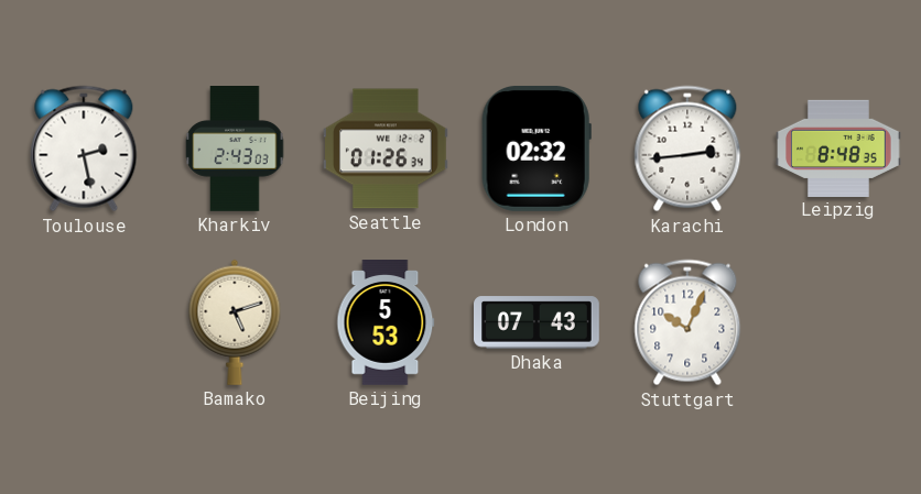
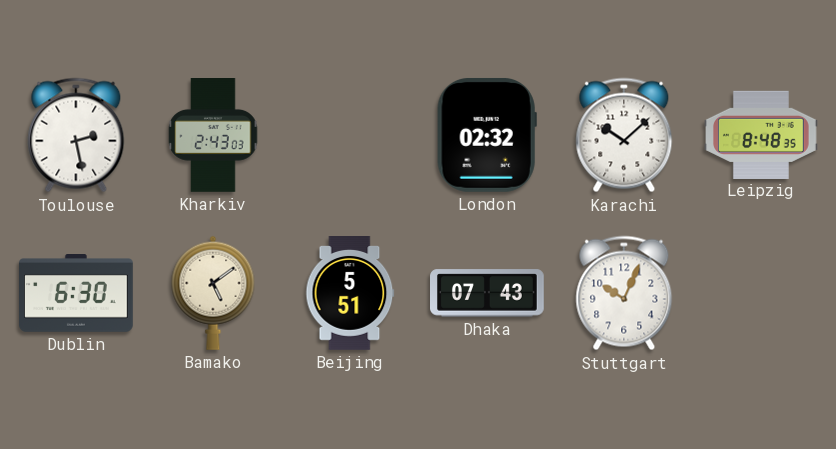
Seattle: 01:26 -> none (386, 149)
Karachi: 2:44 -> 10:08 (624, 135)
Dublin: none -> 6:30 (77, 294)
Bamako: 5:12 -> 5:09 (213, 293)
Beijing: 5:53 -> 5:51 (350, 294)
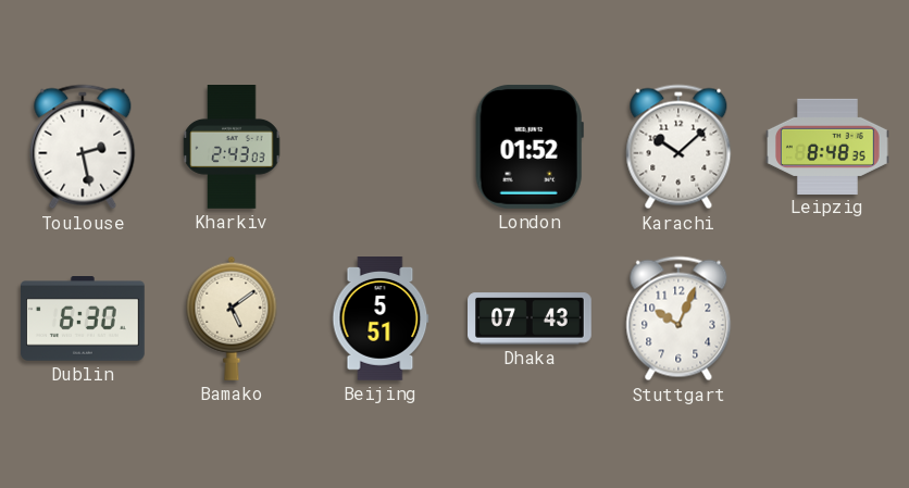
London: 02:32 -> 01:52 (530, 147)
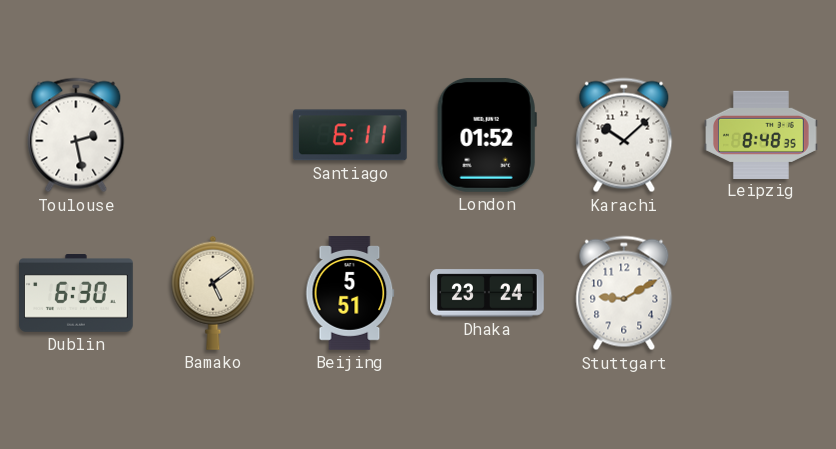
Kharkiv: 2:43 -> none (232, 148)
Santiago: none -> 6:11 (350, 135)
Dhaka: 07:43 -> 23:24 (488, 293)
Stuttgart: 10:04 -> 9:10 (624, 293)
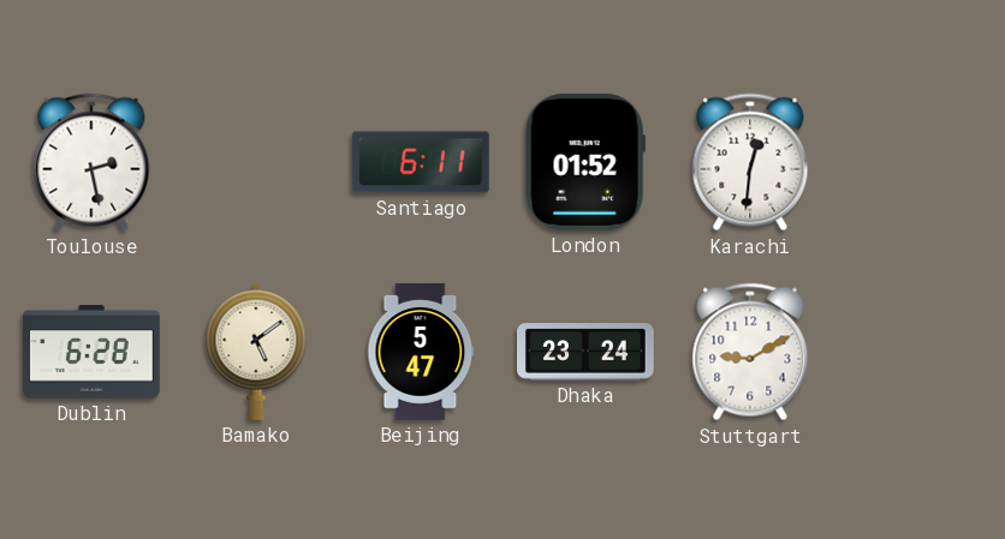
Karachi: 10:08 -> 12:31 (750, 162)
Leipzig: 8:48 -> none (762, 134)
Dublin: 6:30 -> 6:28 (93, 353)
Beijing: 5:51 -> 5:47 (421, 353)
